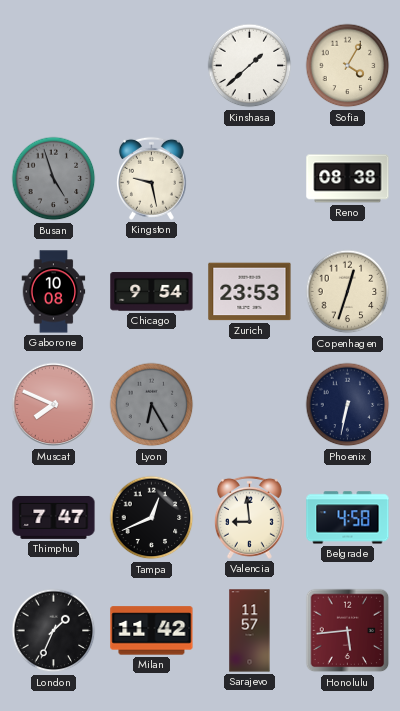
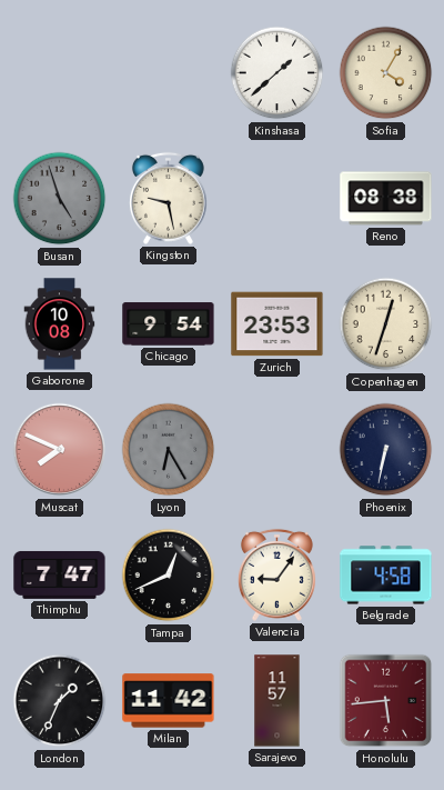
Valencia: 8:59 -> 9:06 (276, 574)
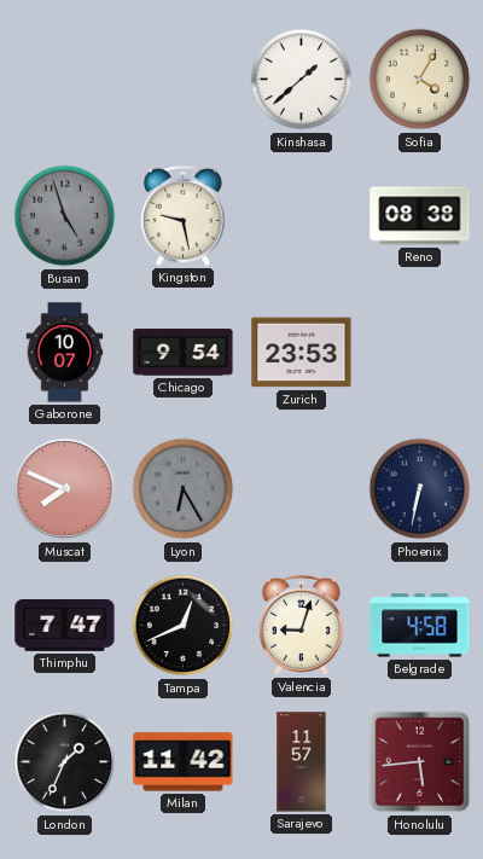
Gaborone: 10:08 -> 10:07 (65, 353)
Copenhagen: 12:33 -> none (386, 324)
Valencia: 9:06 -> 9:03 (301, 625)
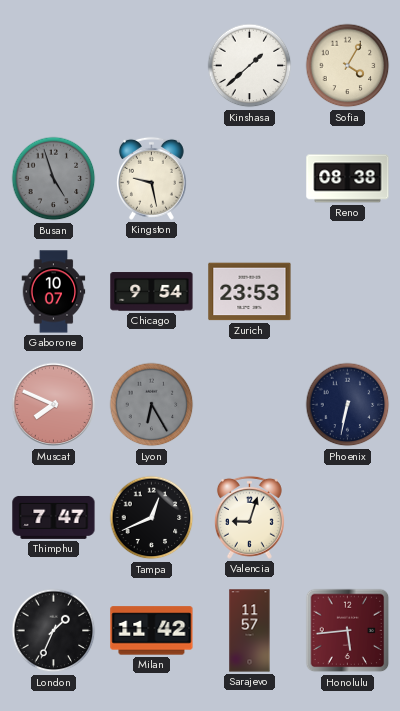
Belgrade: 4:58 -> none (420, 626)
